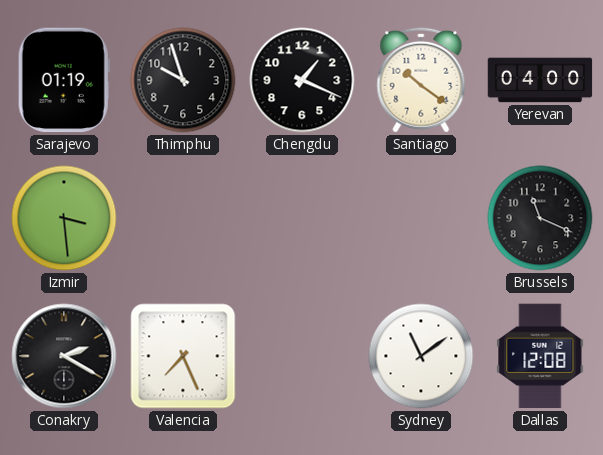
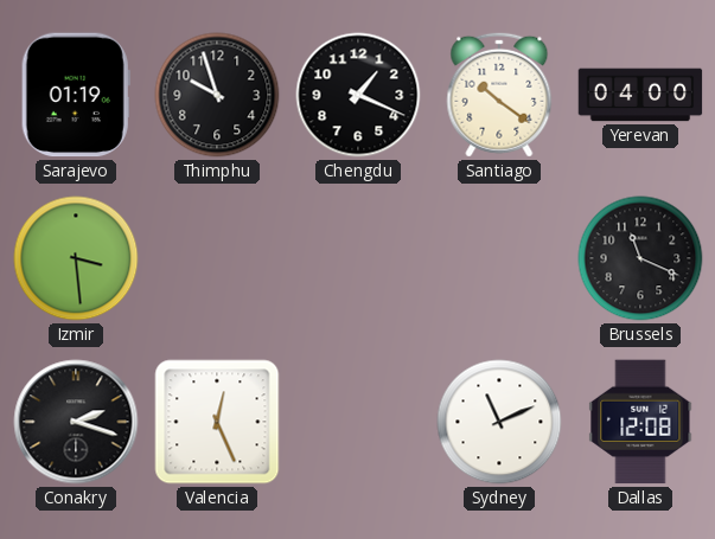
Conakry: 2:20 -> 2:18 (76, 422)
Valencia: 7:26 -> 12:26 (217, 422)
Sydney: 11:09 -> 11:11 (499, 422)
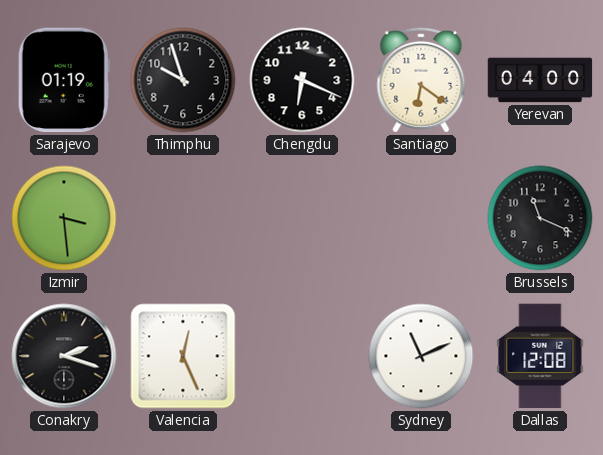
Chengdu: 1:19 -> 6:19 (302, 80)
Santiago: 10:21 -> 6:21 (421, 80)
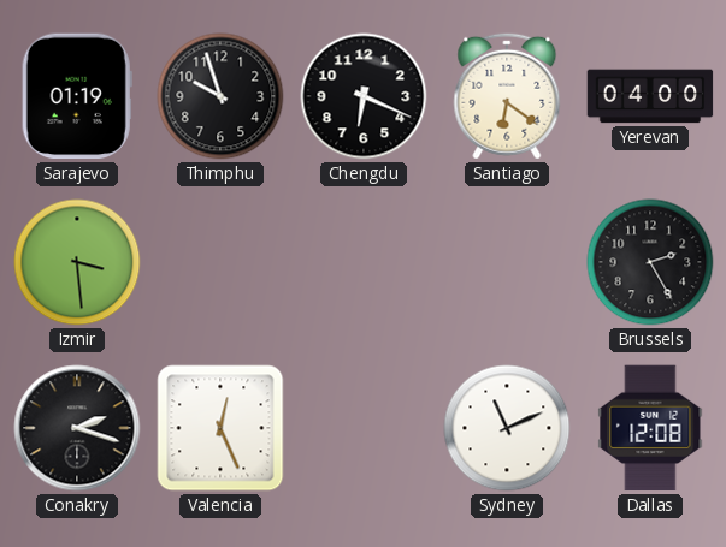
Brussels: 11:19 -> 2:25 (650, 262)
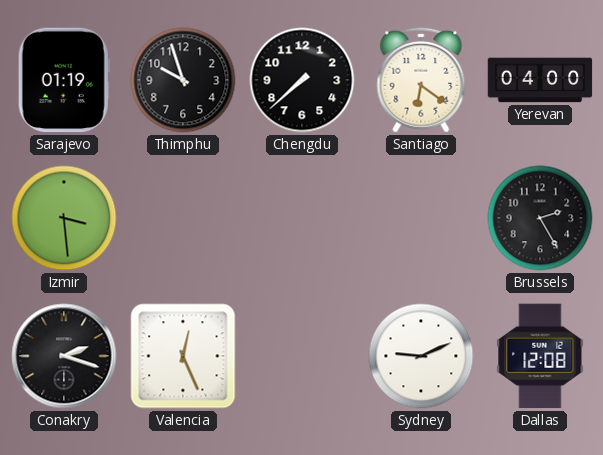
Chengdu: 6:19 -> 7:38 (302, 80)
Sydney: 11:11 -> 9:11 (421, 356)
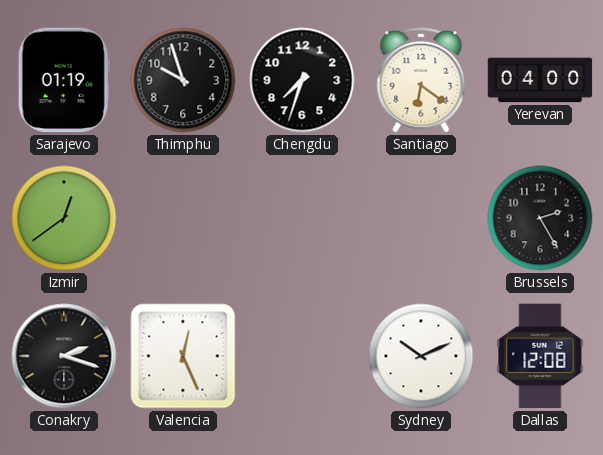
Chengdu: 7:38 -> 7:33 (302, 80)
Izmir: 3:29 -> 12:39 (64, 218)
Sydney: 9:11 -> 10:11 (421, 356)
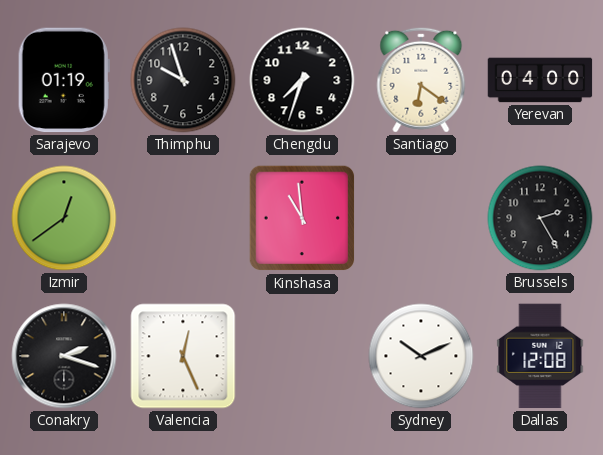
Kinshasa: none -> 10:59 (302, 218)
